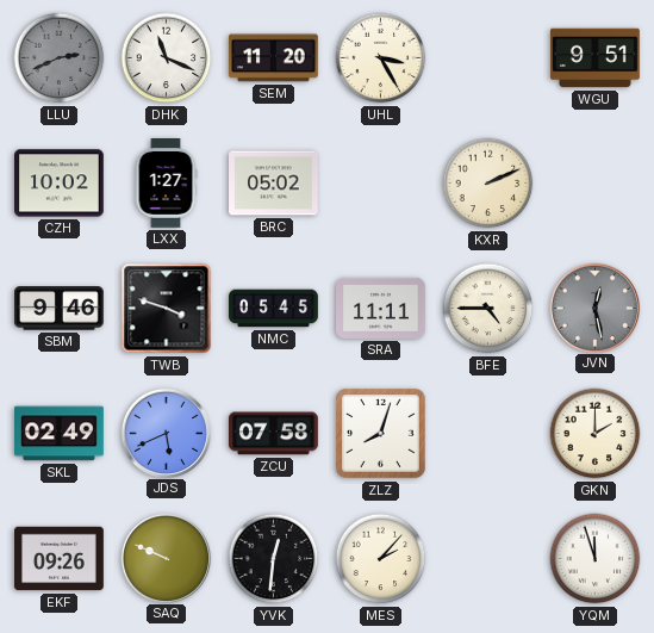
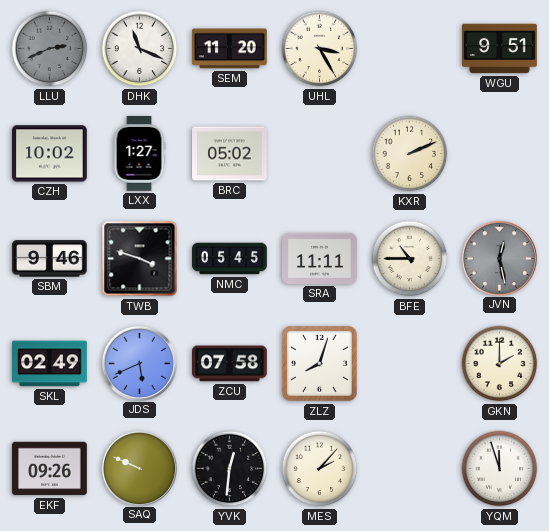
BFE: 4:45 -> 10:45 (410, 259)
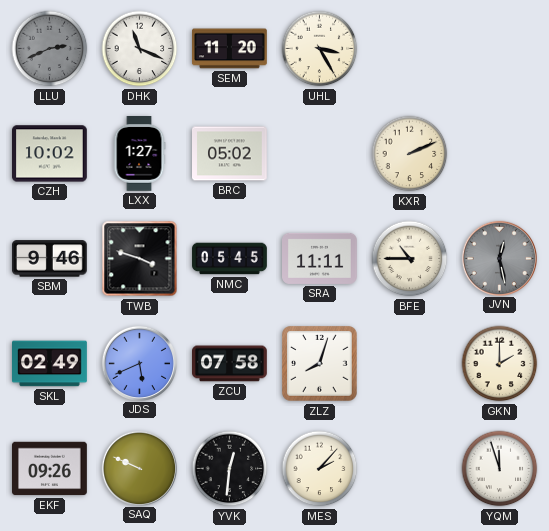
WGU: 9:51 -> none (500, 49)
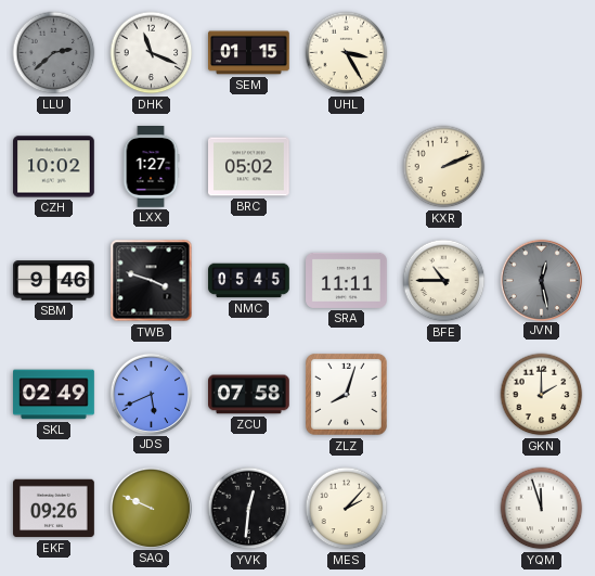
LLU: 2:41 -> 2:38 (54, 53)
SEM: 11:20 -> 01:15 (249, 53)
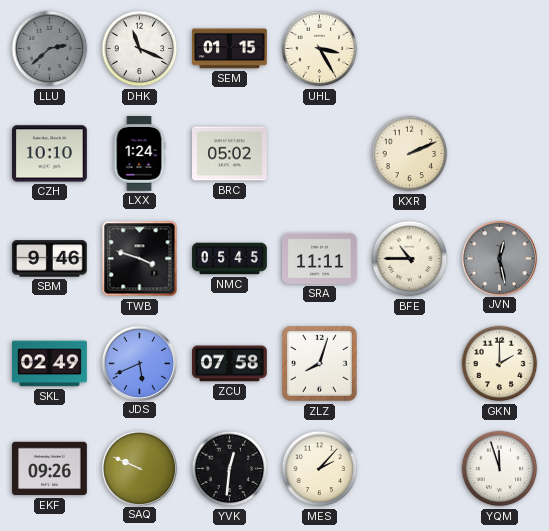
CZH: 10:02 -> 10:10 (50, 154)
LXX: 1:27 -> 1:24 (139, 154)
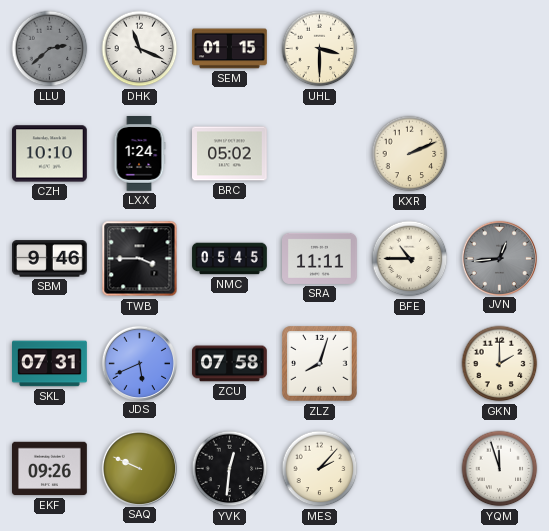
UHL: 3:25 -> 3:30 (320, 49)
TWB: 3:48 -> 3:45 (140, 259)
JVN: 12:28 -> 12:44 (499, 258)
SKL: 02:49 -> 07:31 (50, 364)
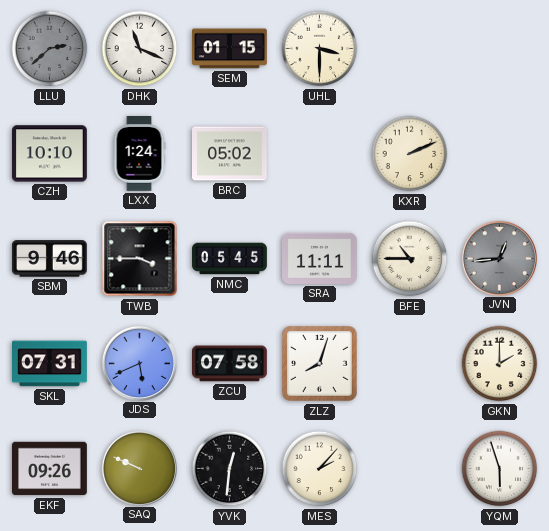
YQM: 11:57 -> 5:57 (500, 469)
